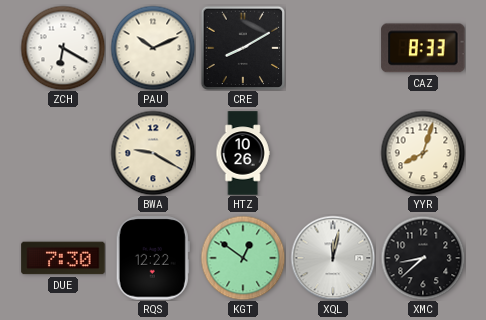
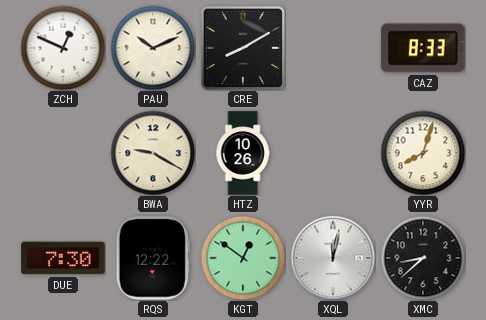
ZCH: 6:20 -> 12:49 (63, 48)
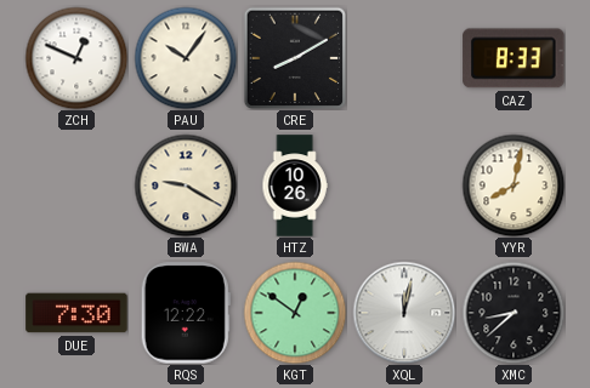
PAU: 10:11 -> 10:06 (186, 58)
YYR: 8:03 -> 8:02 (514, 186)
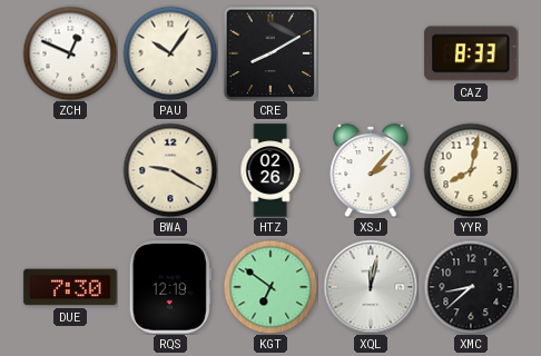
HTZ: 10:26 -> 02:26 (270, 170)
XSJ: none -> 2:07 (371, 170)
RQS: 12:22 -> 12:19 (170, 287)
KGT: 12:51 -> 6:51 (270, 287)
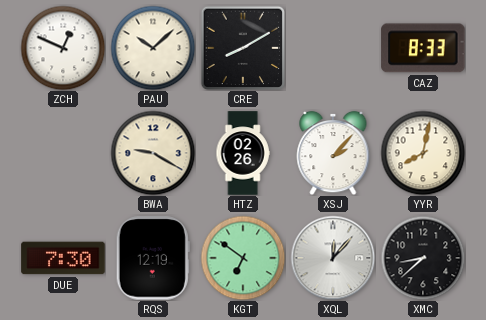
PAU: 10:06 -> 10:08 (153, 48)
XQL: 12:02 -> 12:07 (333, 258)
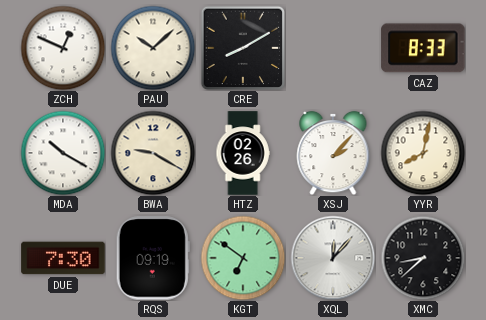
MDA: none -> 10:20 (63, 153)
RQS: 12:19 -> 09:19 (153, 258)
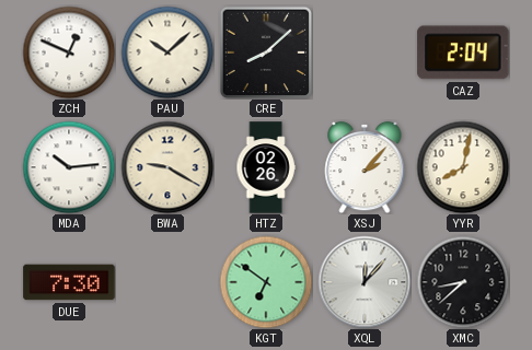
CRE: 8:10 -> 8:08 (266, 52)
CAZ: 8:33 -> 2:04 (463, 52)
MDA: 10:20 -> 10:14 (69, 167)
RQS: 09:19 -> none (153, 258)
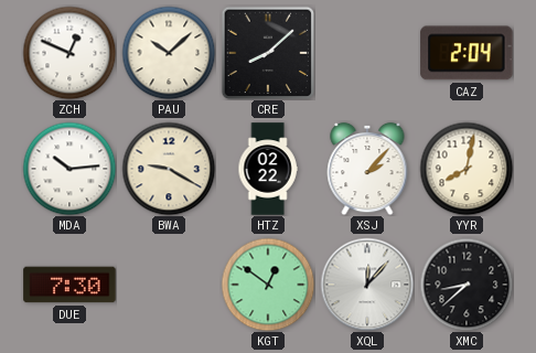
HTZ: 02:26 -> 02:22 (268, 169)
KGT: 6:51 -> 12:51 (268, 285)
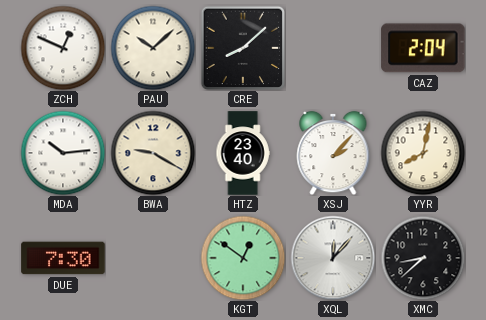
HTZ: 02:22 -> 23:40 (243, 153)
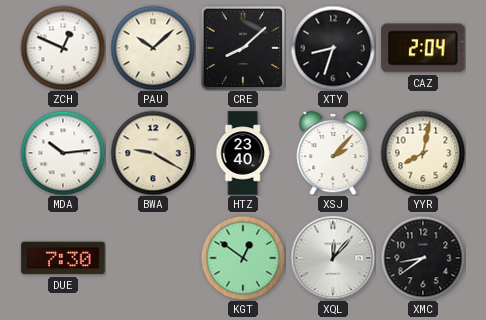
XTY: none -> 8:33 (333, 48)
XMC: 8:38 -> 8:39 (423, 258)
